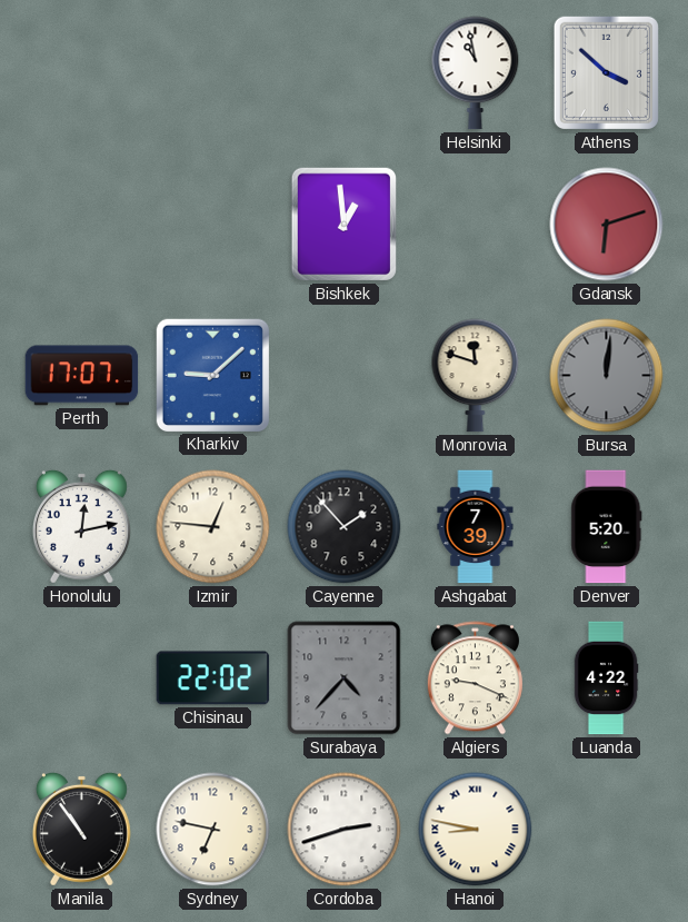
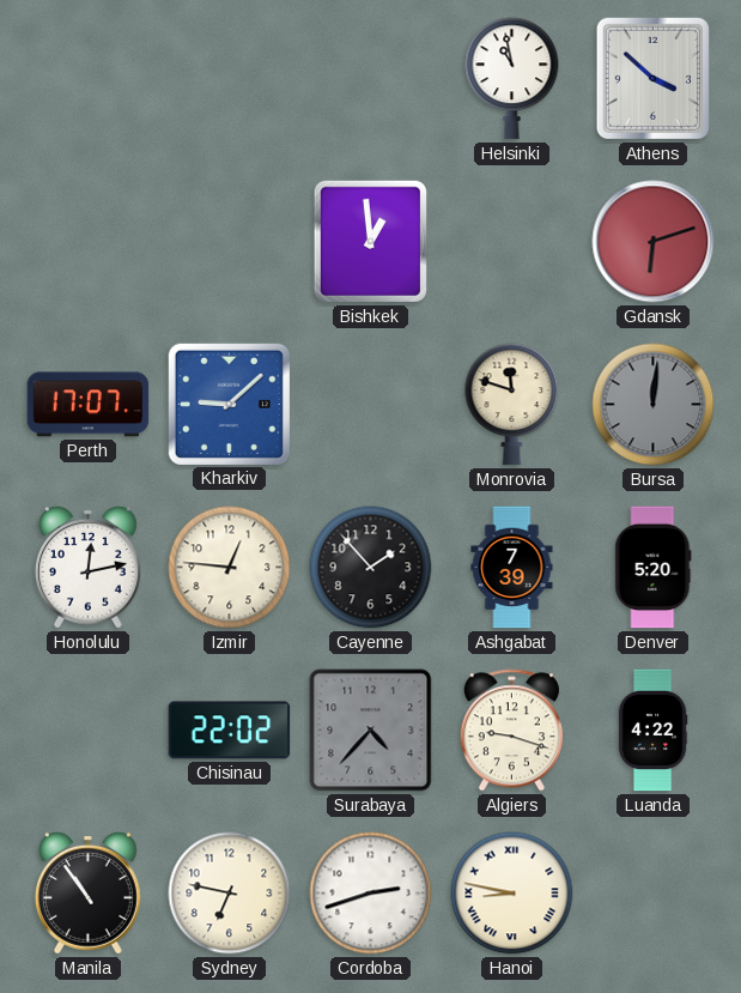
Algiers: 9:19 -> 9:18 (511, 731)
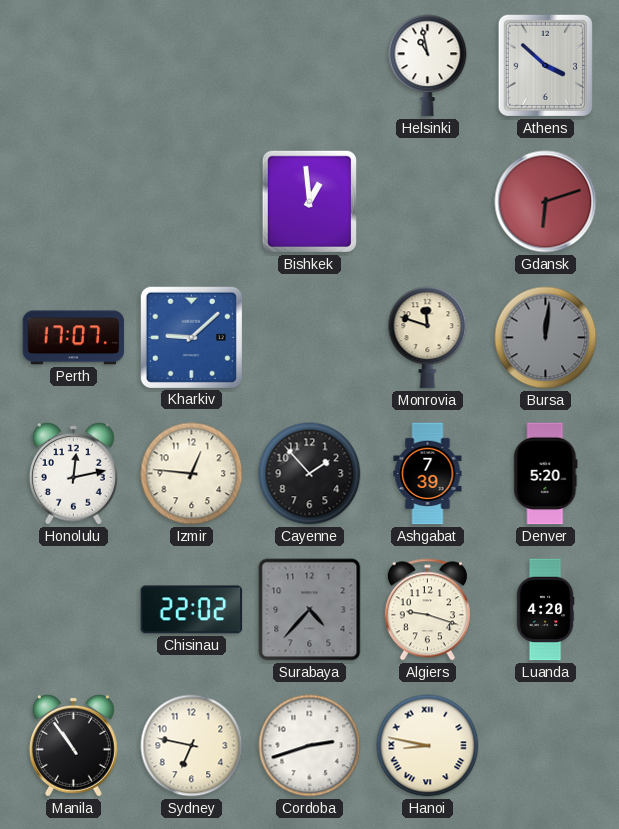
Luanda: 4:22 -> 4:20 (545, 610)
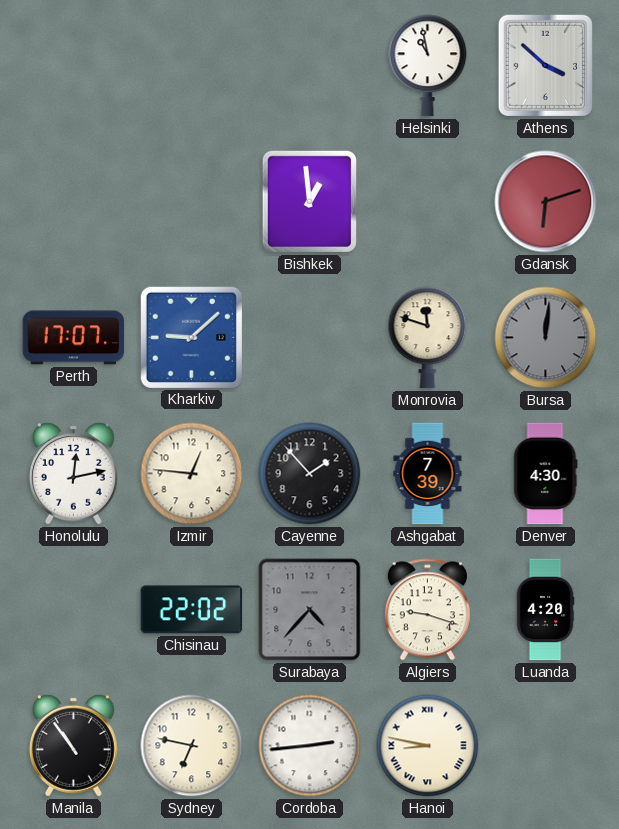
Denver: 5:20 -> 4:30 (546, 474)
Cordoba: 2:42 -> 2:44 (310, 746)
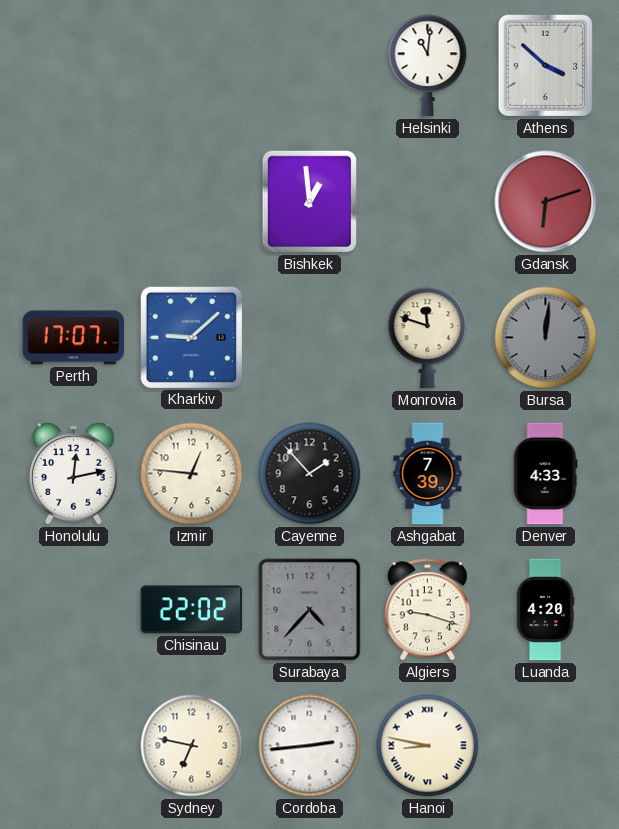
Helsinki: 10:58 -> 11:01 (428, 66)
Denver: 4:30 -> 4:33 (546, 474)
Manila: 10:54 -> none (73, 745)
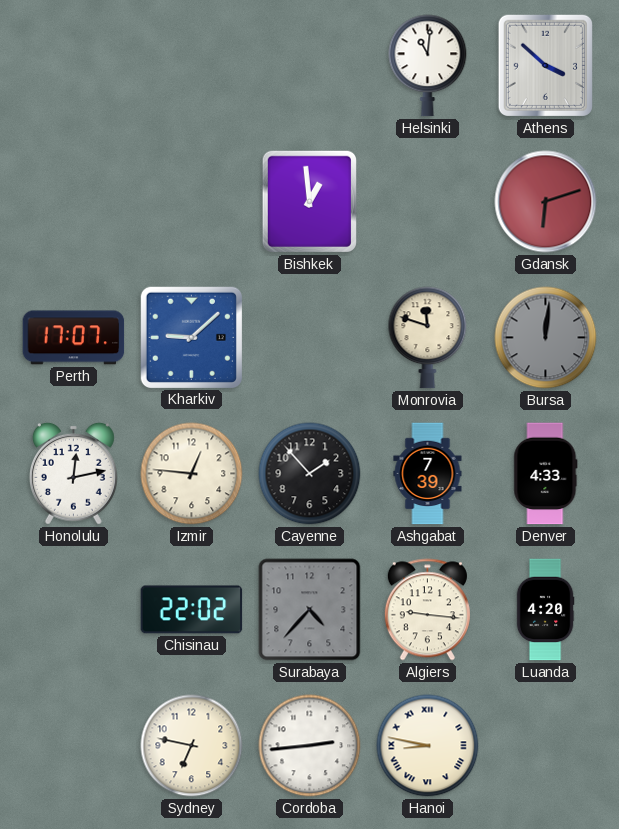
Algiers: 9:18 -> 9:16 (427, 610)
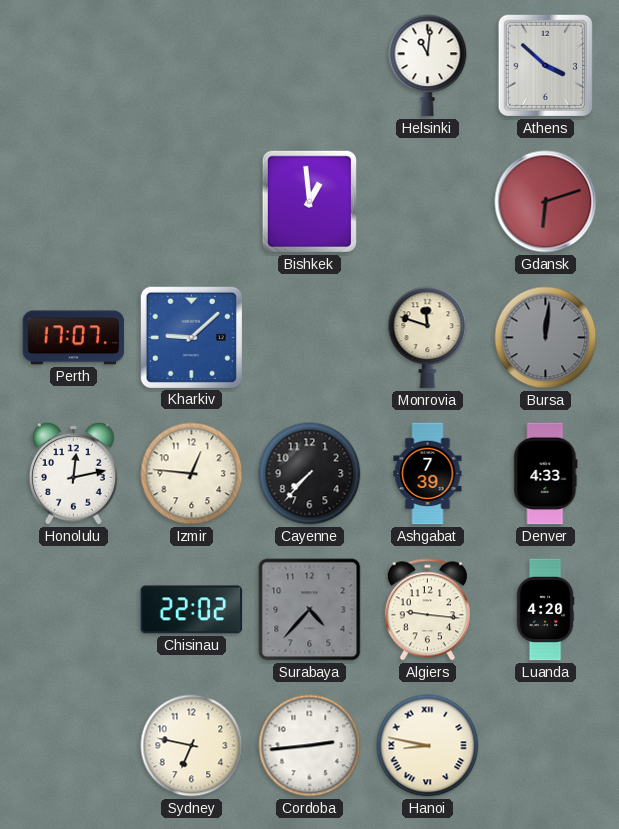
Cayenne: 1:53 -> 7:37 (310, 474)
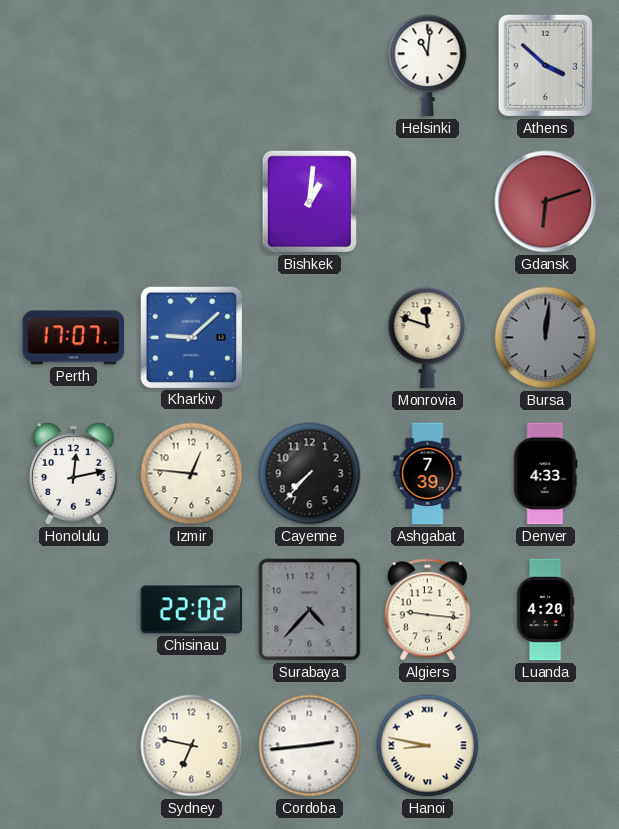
Bishkek: 12:59 -> 1:01 (309, 201)
